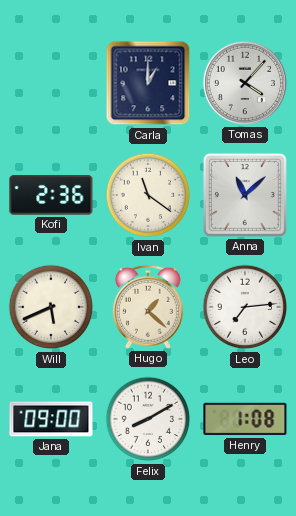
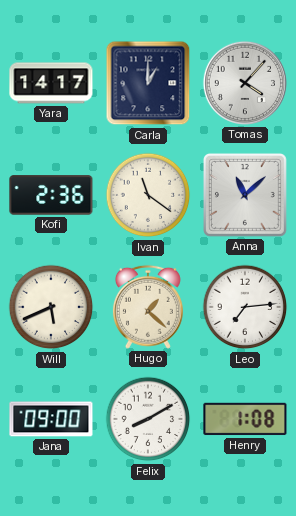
Yara: none -> 14:17 (51, 83)
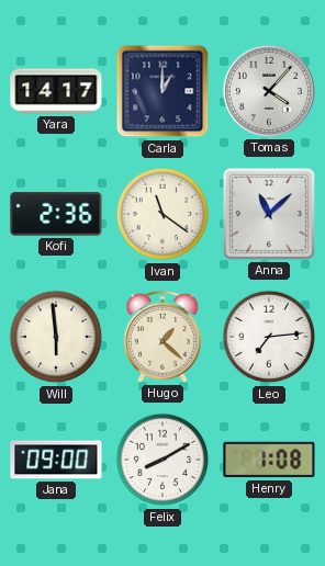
Will: 5:41 -> 5:59 (56, 337)
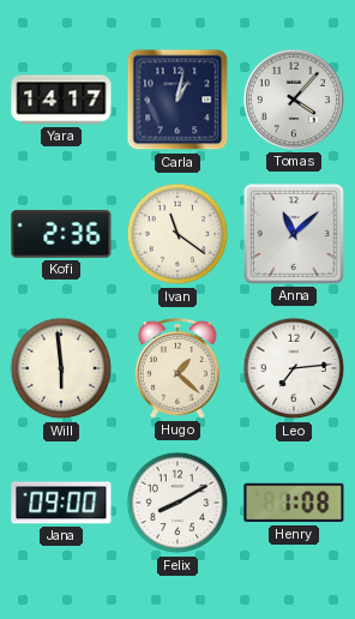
Carla: 1:00 -> 1:02 (177, 100)
